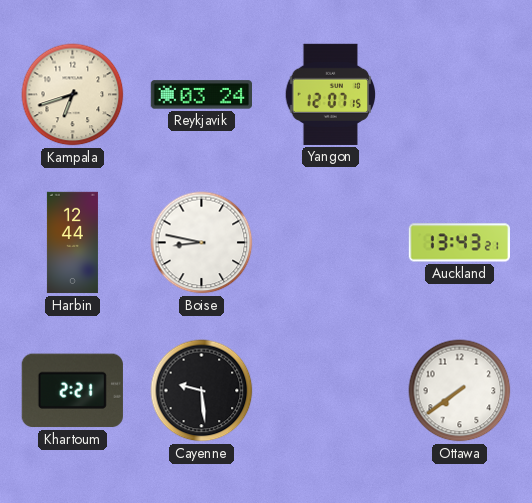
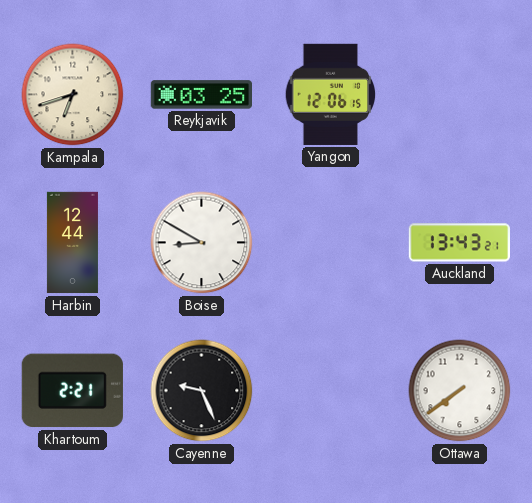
Reykjavik: 03:24 -> 03:25 (201, 95)
Yangon: 12:07 -> 12:06 (331, 94)
Boise: 8:47 -> 8:50 (202, 243)
Cayenne: 9:29 -> 9:26 (202, 391)
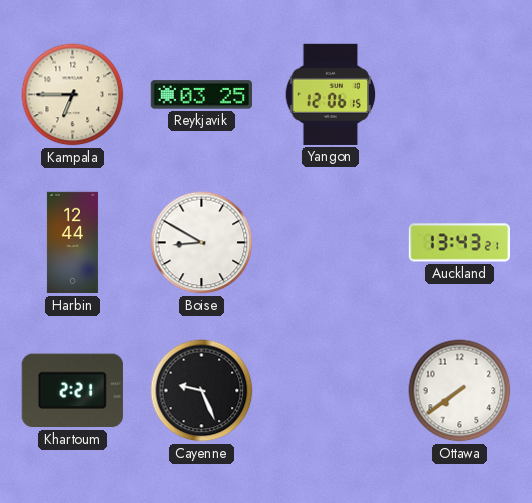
Kampala: 6:42 -> 6:45 (73, 95)
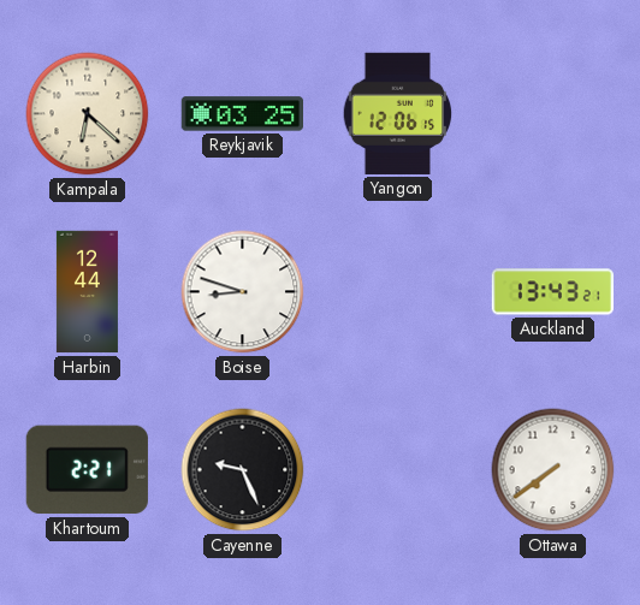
Kampala: 6:45 -> 6:22 (88, 114)
Boise: 8:50 -> 8:48 (243, 292)
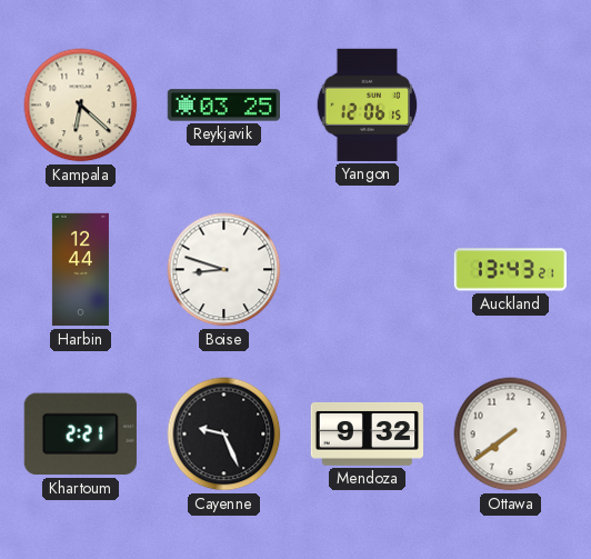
Mendoza: none -> 9:32 (367, 435)
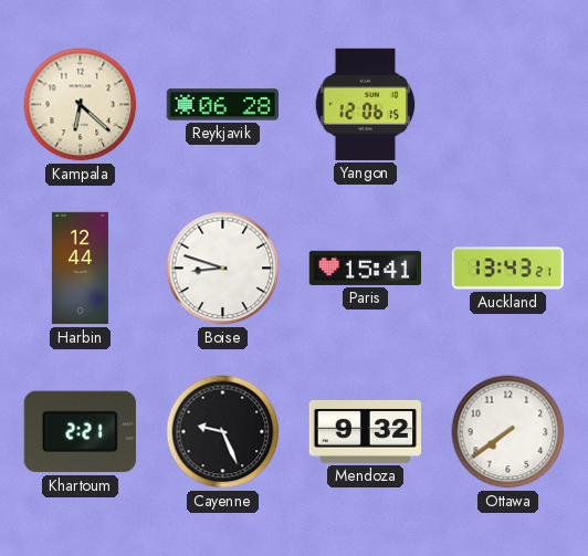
Reykjavik: 03:25 -> 06:28 (222, 105)
Paris: none -> 15:41 (365, 267)
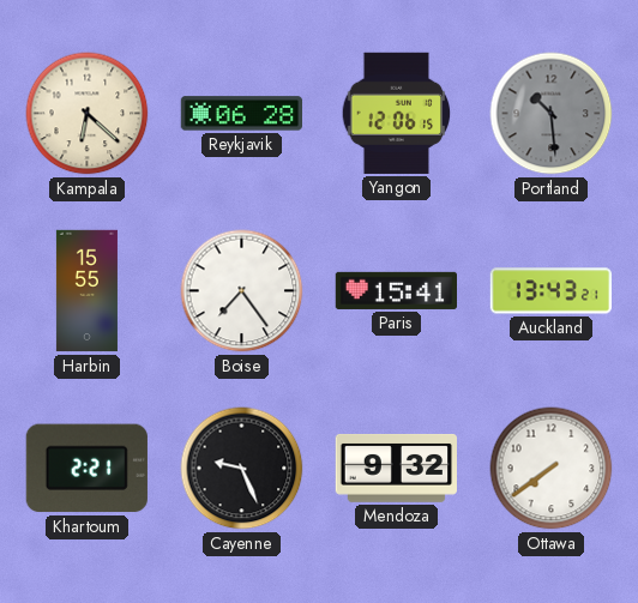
Portland: none -> 10:29 (552, 114)
Harbin: 12:44 -> 15:55 (86, 291)
Boise: 8:48 -> 7:24 (242, 291)
